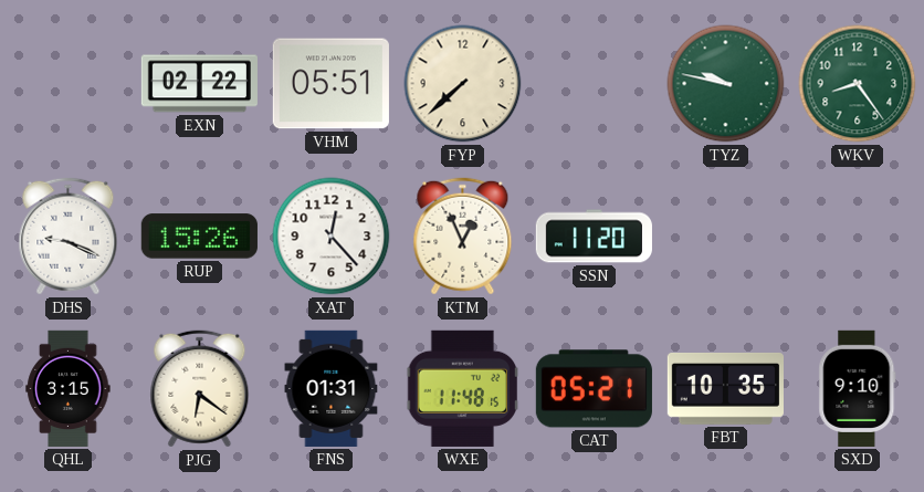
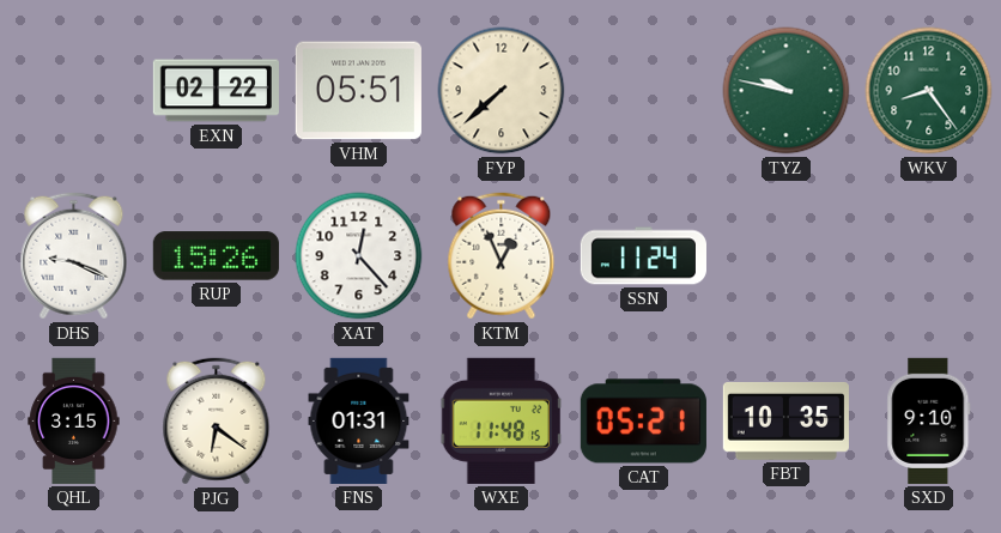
SSN: 11:20 -> 11:24 (643, 256)
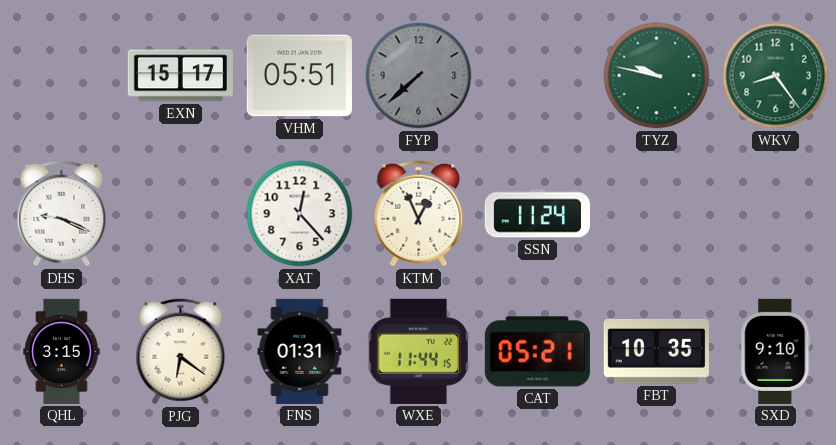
EXN: 02:22 -> 15:17 (180, 76)
FYP dial: cream -> grey (419, 76)
RUP: 15:26 -> none (216, 256)
WXE: 11:48 -> 11:44 (419, 351)
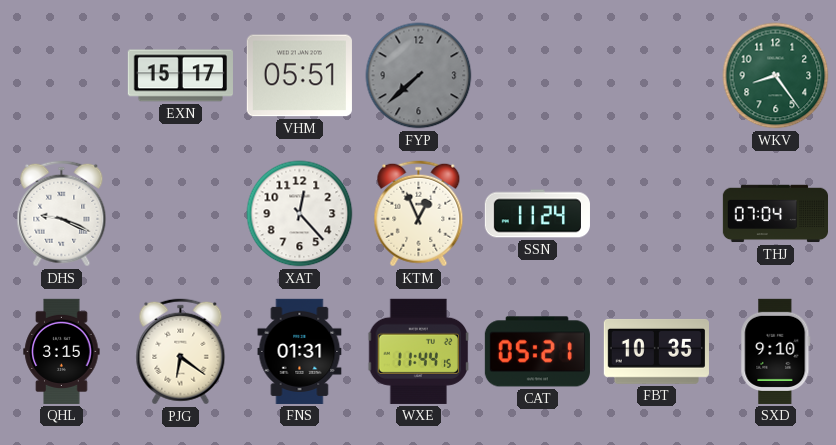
TYZ: 9:47 -> none (657, 76)
THJ: none -> 07:04 (775, 214)
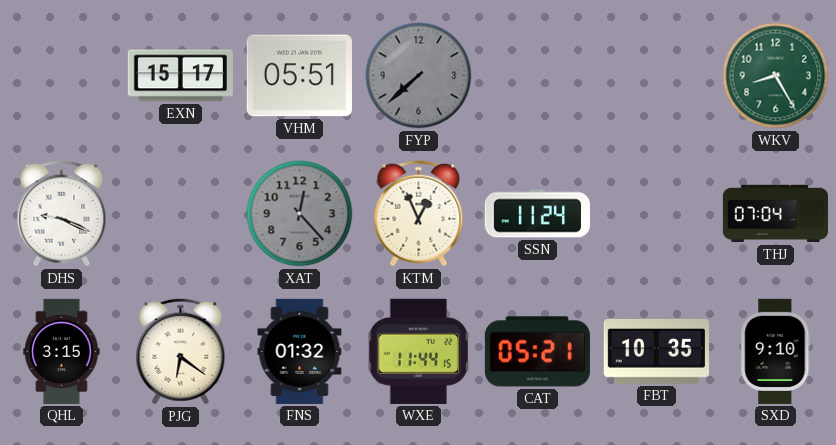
WKV: 8:24 -> 8:25 (776, 76)
XAT dial: white -> grey (300, 214)
FNS: 01:31 -> 01:32 (300, 351)
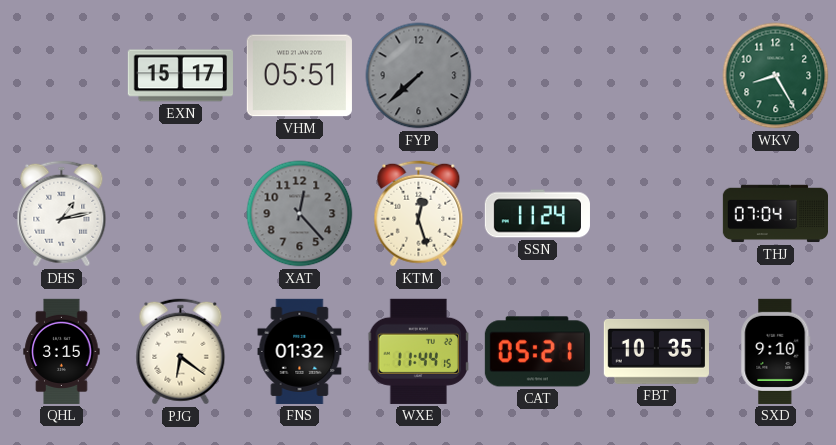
DHS: 9:19 -> 1:13 (62, 214)
KTM: 12:56 -> 12:27 (419, 214)
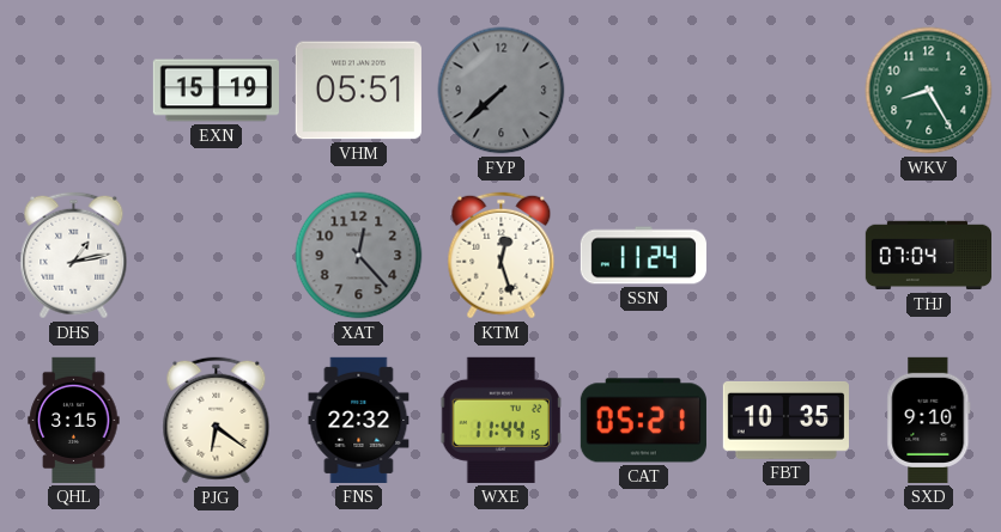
EXN: 15:17 -> 15:19 (216, 91)
FNS: 01:32 -> 22:32 (359, 420)
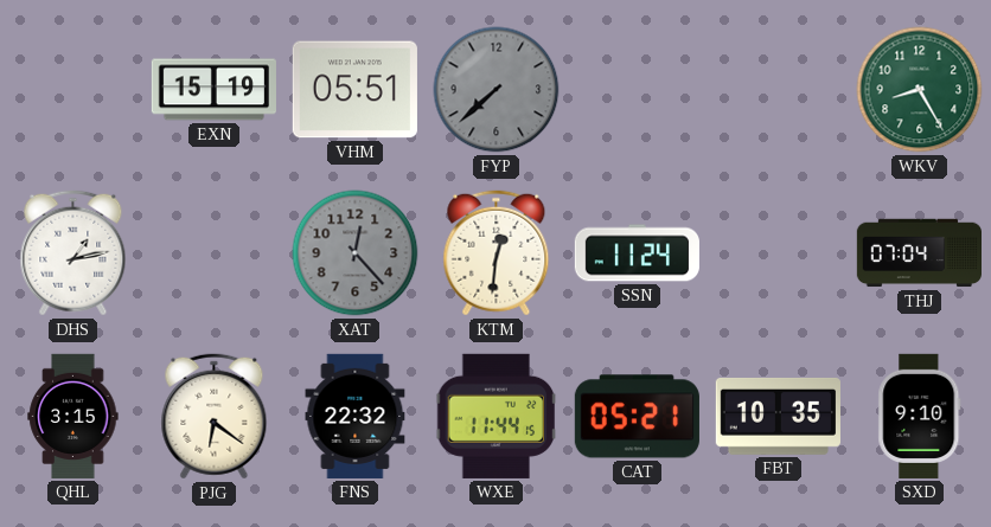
KTM: 12:27 -> 12:31 (497, 253)
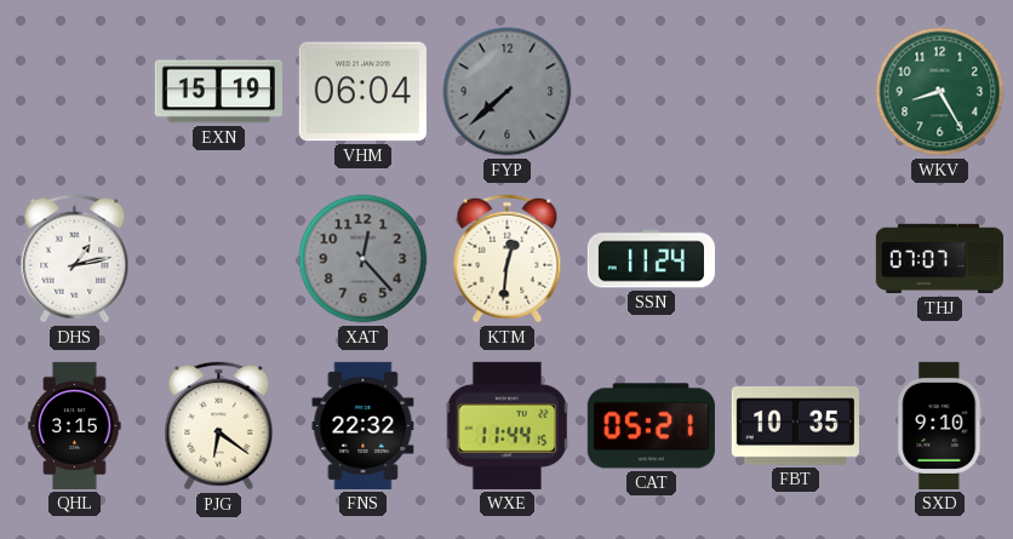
VHM: 05:51 -> 06:04 (362, 92)
THJ: 07:04 -> 07:07 (939, 259)
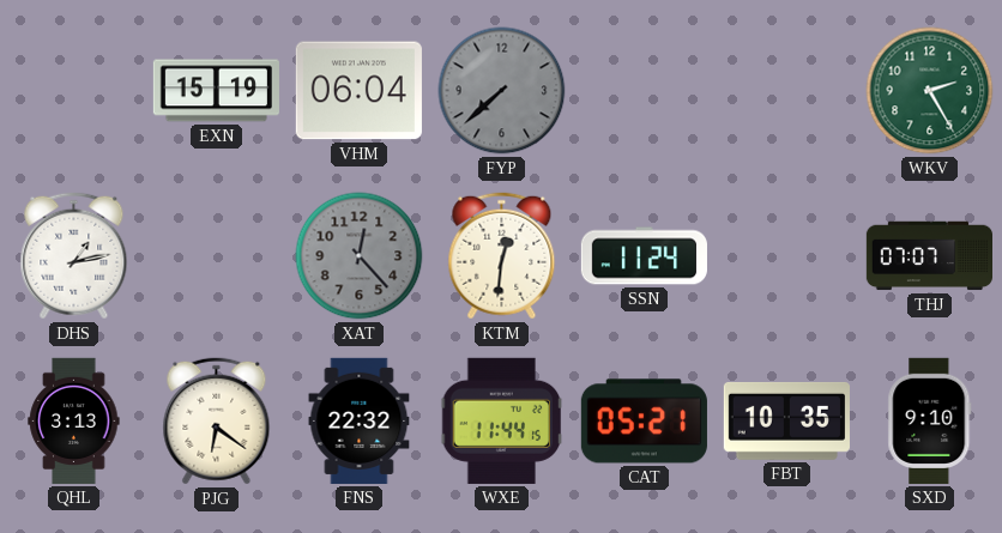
WKV: 8:25 -> 2:25 (930, 91)
QHL: 3:15 -> 3:13 (74, 420)
